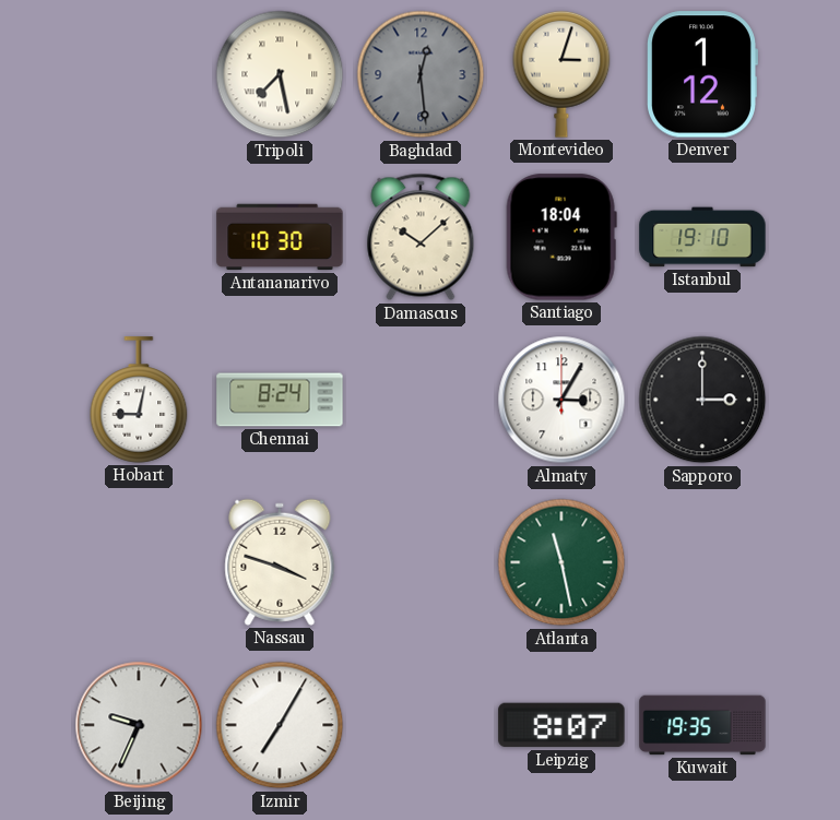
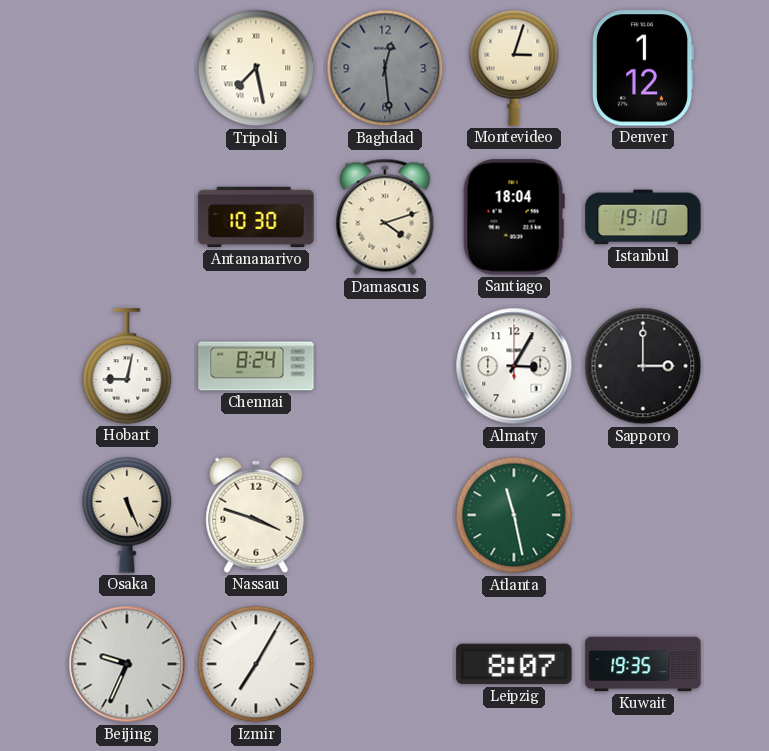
Damascus: 10:08 -> 4:12 (385, 217)
Osaka: none -> 5:26 (127, 515)
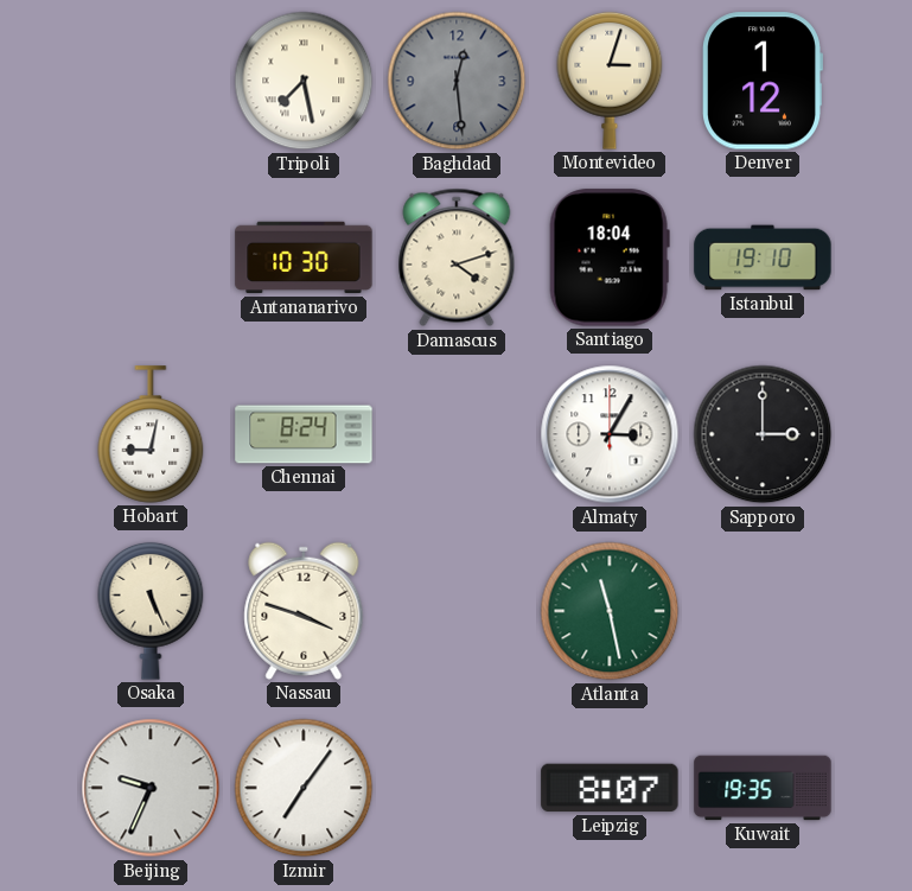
Izmir: 7:05 -> 7:06 (304, 788)
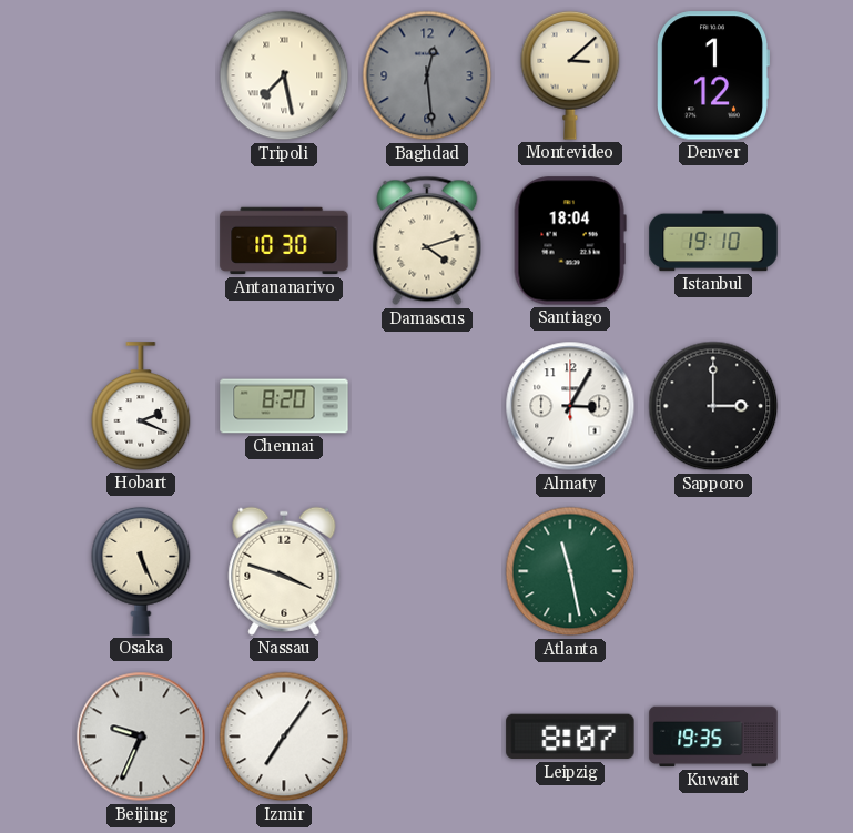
Montevideo: 3:03 -> 3:08 (570, 75)
Hobart: 9:02 -> 2:19 (141, 406)
Chennai: 8:24 -> 8:20 (284, 406)
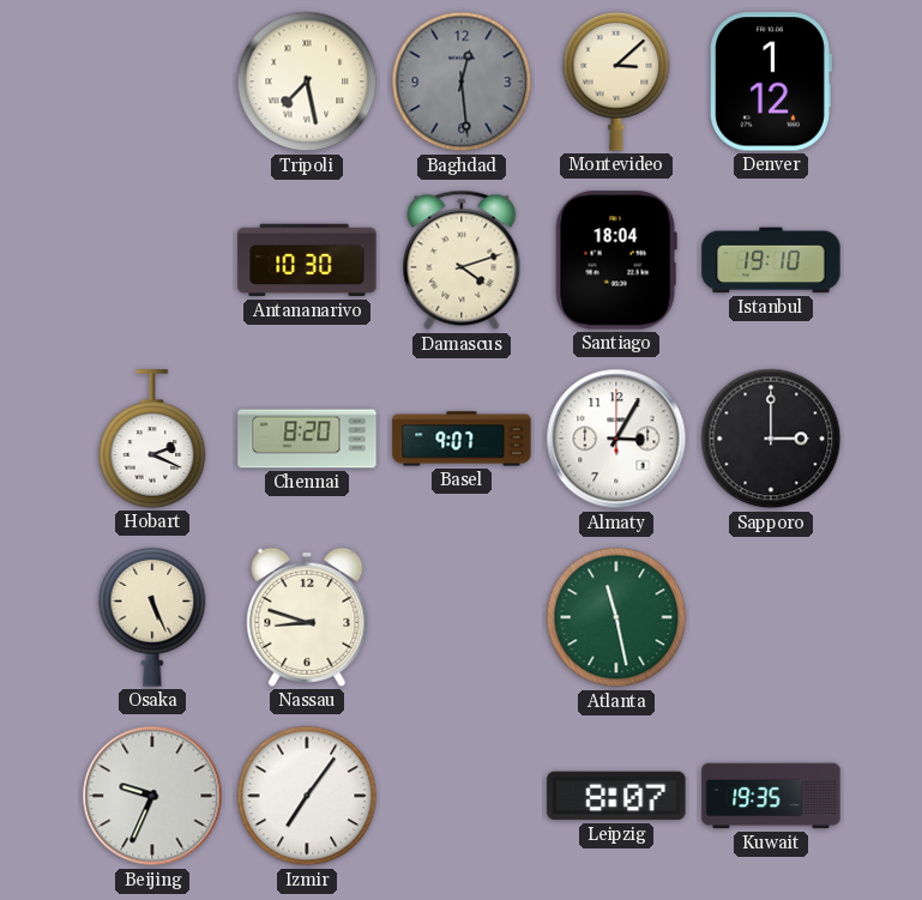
Basel: none -> 9:07 (462, 439)
Nassau: 3:48 -> 8:48 (307, 617)
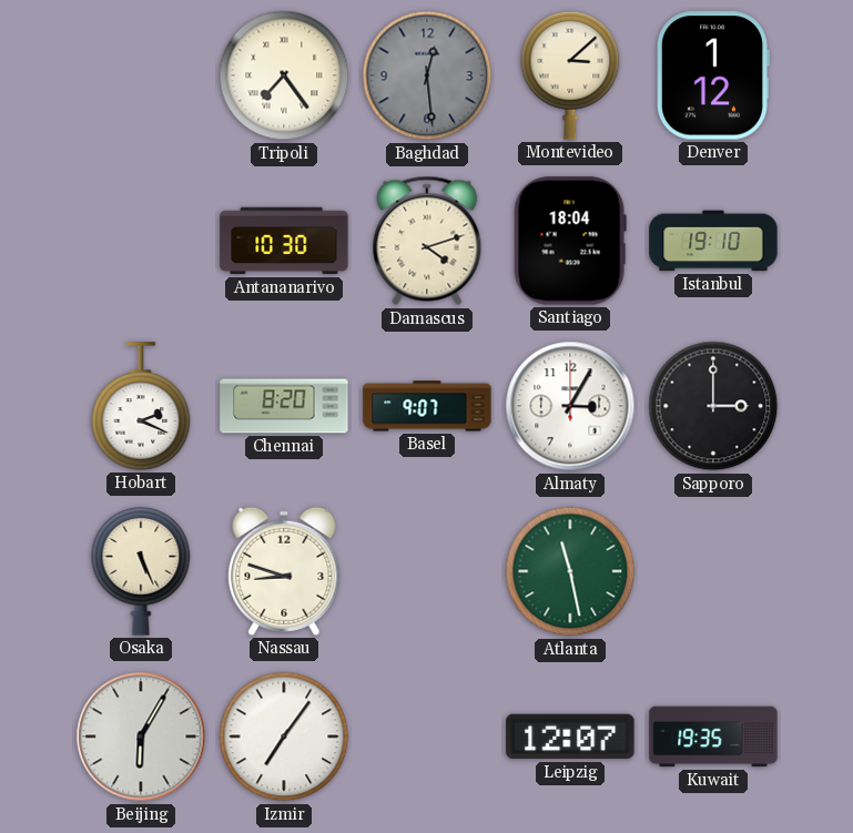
Tripoli: 7:28 -> 7:24 (284, 75)
Beijing: 9:34 -> 6:05 (141, 737)
Leipzig: 8:07 -> 12:07 (570, 737)
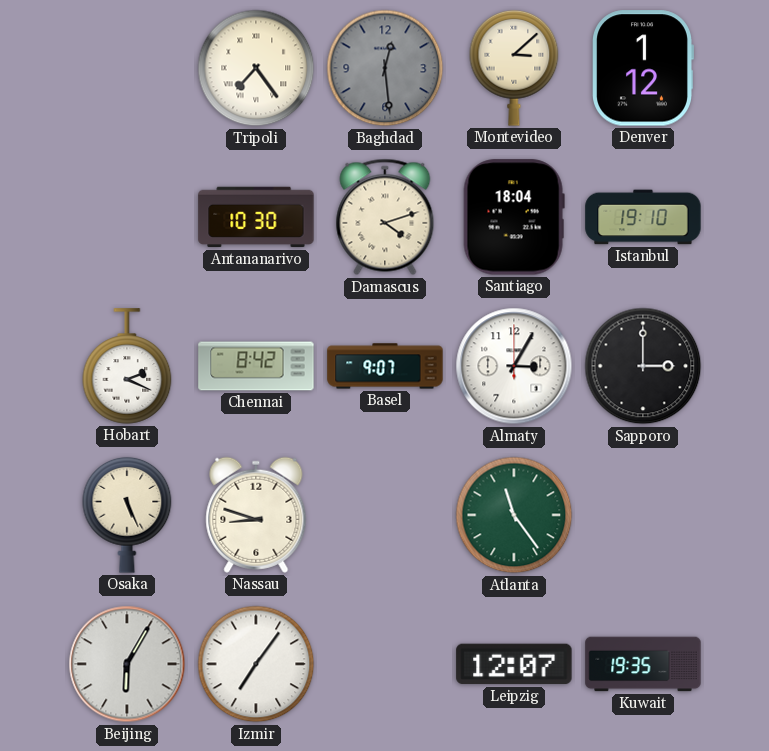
Chennai: 8:20 -> 8:42 (256, 366)
Atlanta: 11:28 -> 11:24 (514, 515)
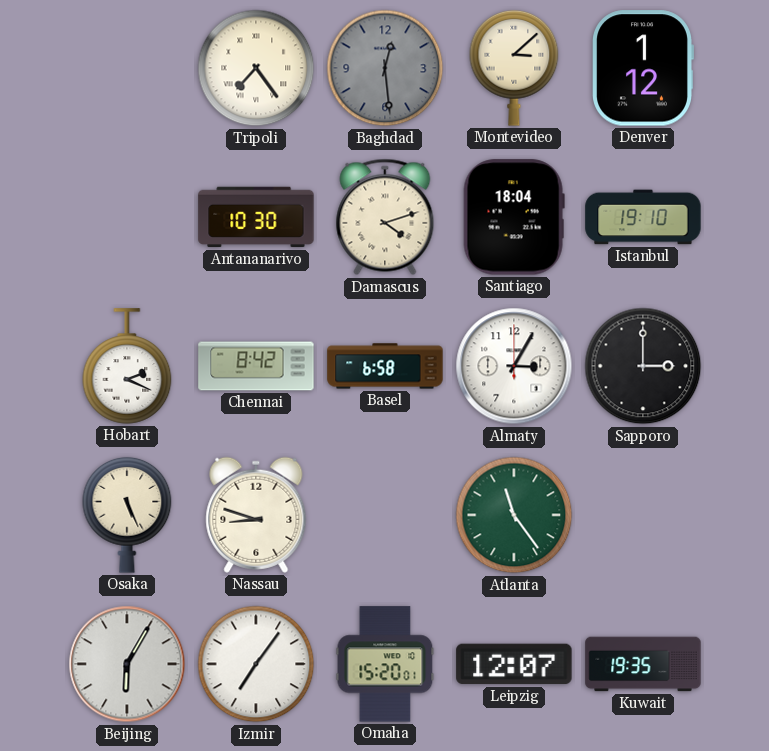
Basel: 9:07 -> 6:58 (385, 366)
Omaha: none -> 15:20 (385, 664)
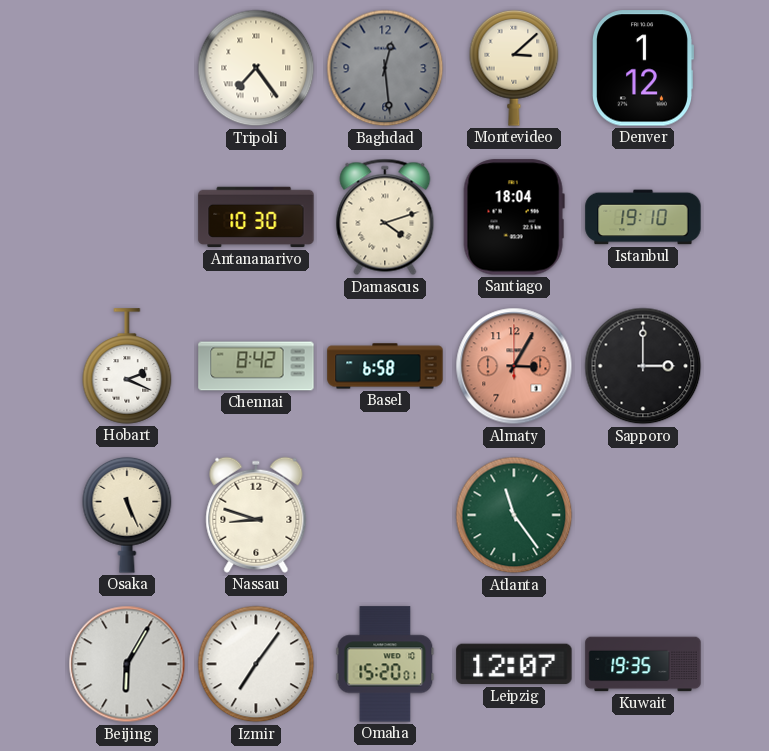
Almaty dial: white -> salmon (514, 366)
